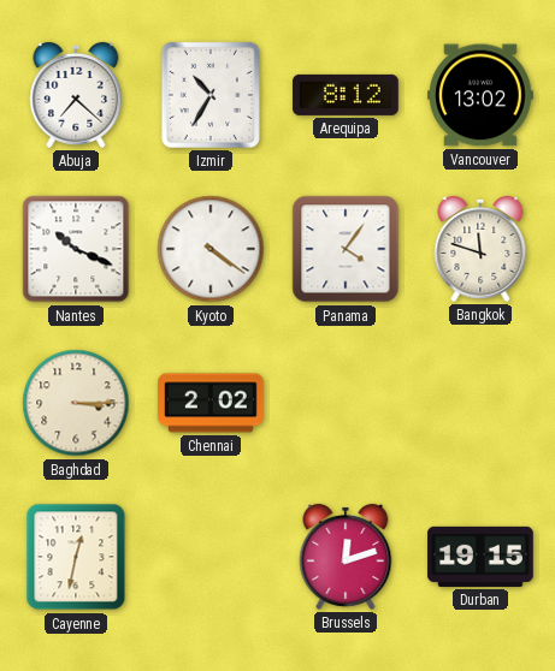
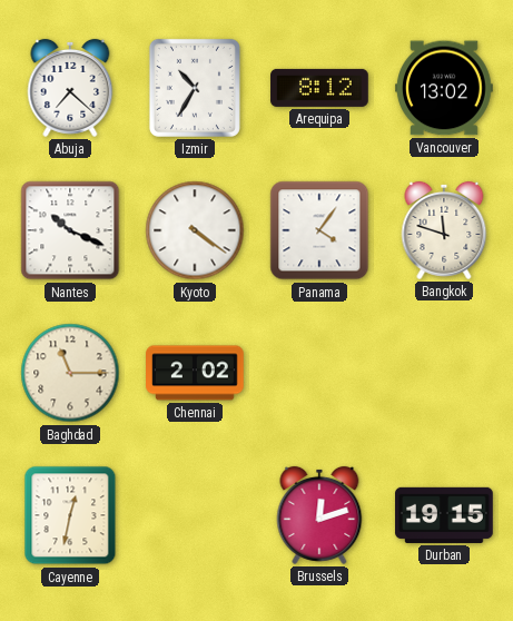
Baghdad: 3:15 -> 11:15 (70, 373)
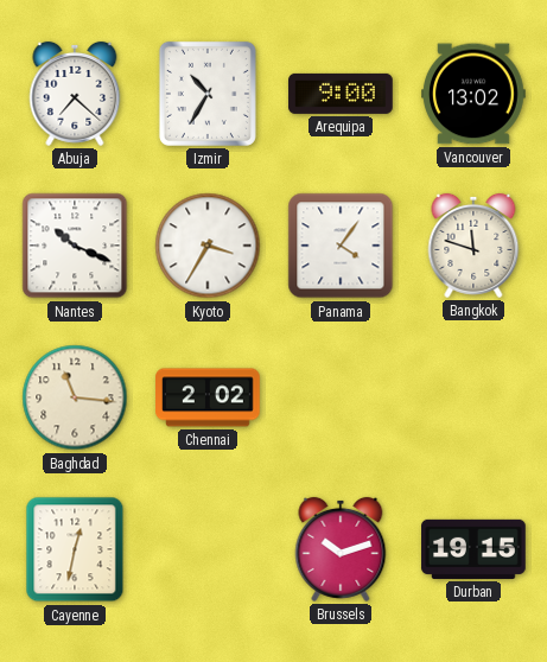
Arequipa: 8:12 -> 9:00 (341, 94)
Kyoto: 4:21 -> 3:35 (208, 246)
Baghdad: 11:15 -> 11:16 (75, 397)
Brussels: 12:12 -> 10:12 (341, 549)
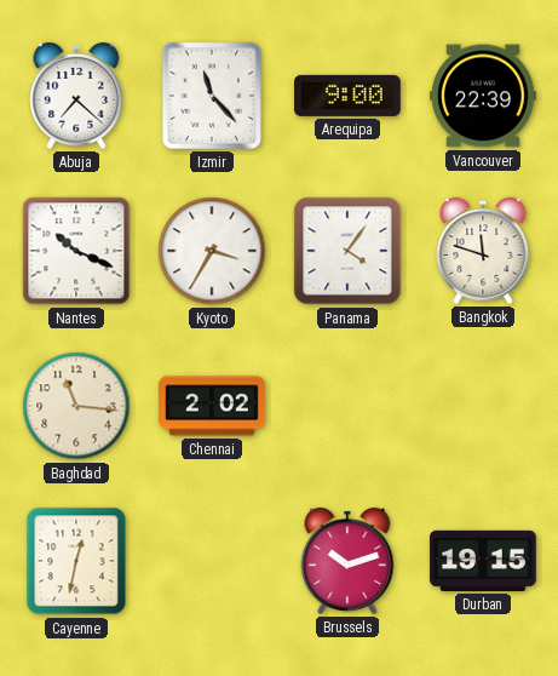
Izmir: 10:35 -> 11:23 (212, 96)
Vancouver: 13:02 -> 22:39 (483, 96)
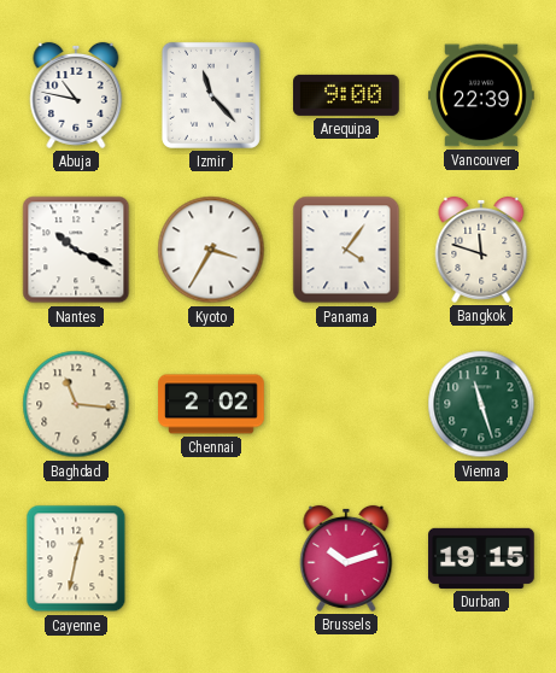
Abuja: 7:22 -> 10:47 (76, 95)
Vienna: none -> 11:27 (481, 404)
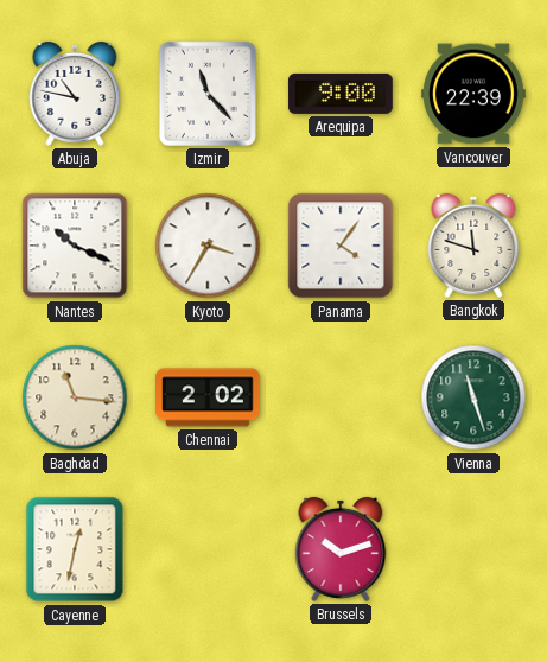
Durban: 19:15 -> none (481, 558)
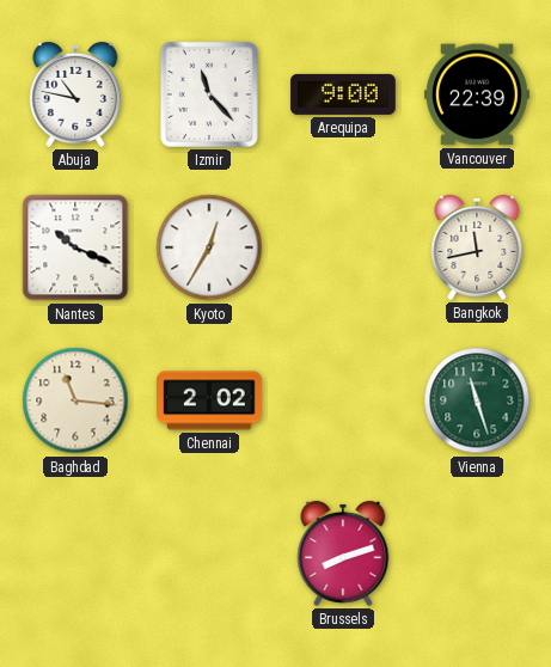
Kyoto: 3:35 -> 12:35 (209, 247)
Panama: 4:06 -> none (341, 246)
Bangkok: 11:48 -> 11:43 (477, 247)
Cayenne: 12:32 -> none (75, 549)
Brussels: 10:12 -> 8:12 (343, 553)
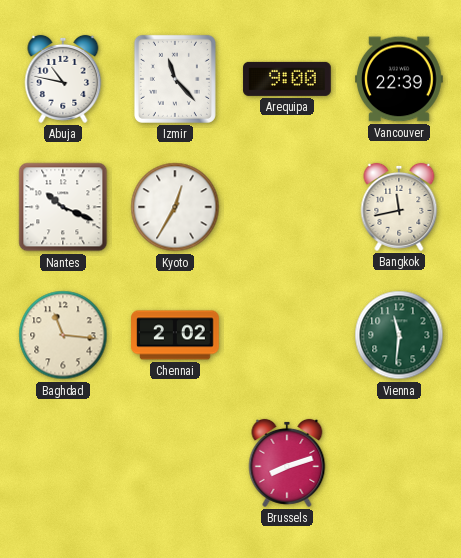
Vienna: 11:27 -> 11:31 (399, 335)
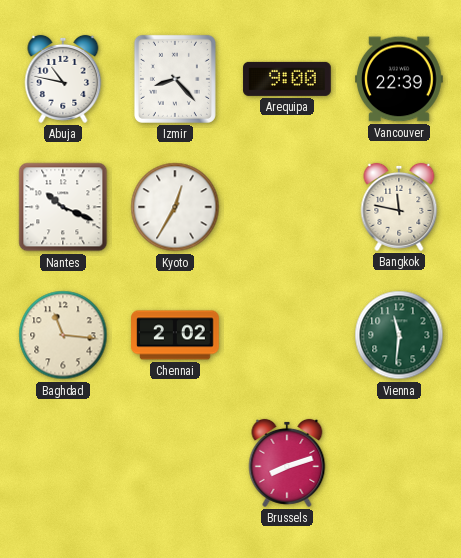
Izmir: 11:23 -> 8:23 (175, 79)
Bangkok: 11:43 -> 11:47 (399, 207)
